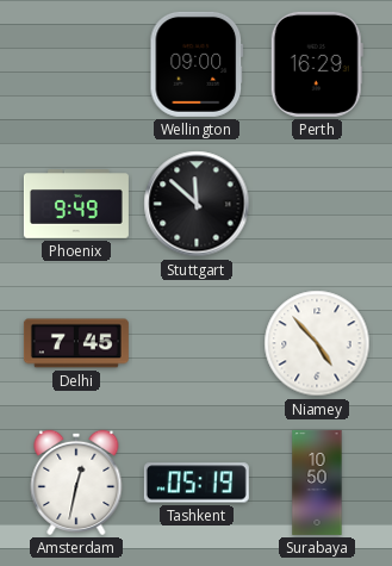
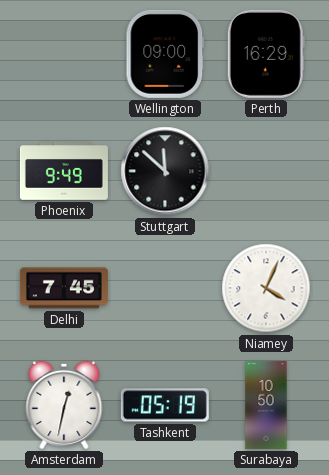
Niamey: 4:53 -> 4:04 (266, 288)
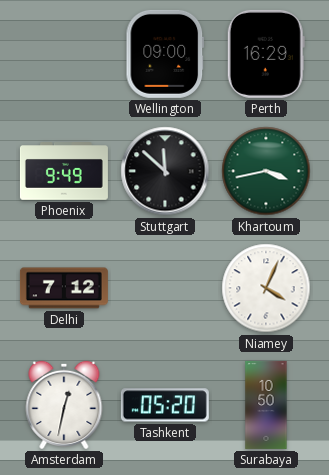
Khartoum: none -> 3:43 (266, 171)
Delhi: 7:45 -> 7:12 (64, 288)
Tashkent: 05:19 -> 05:20 (165, 405)
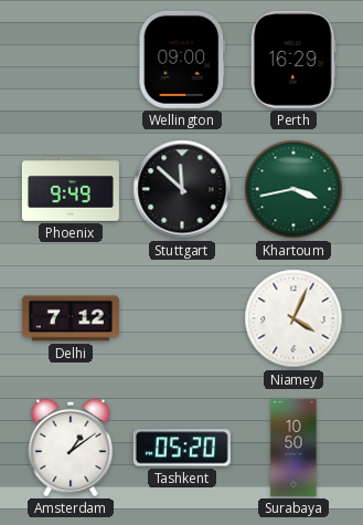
Amsterdam: 12:32 -> 1:09 (71, 448)
